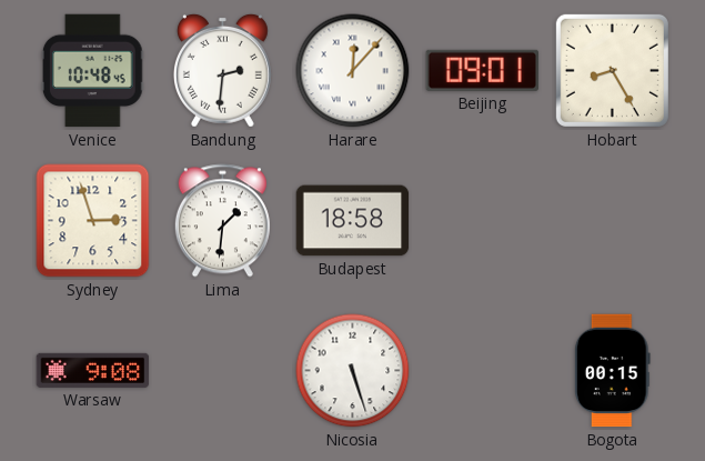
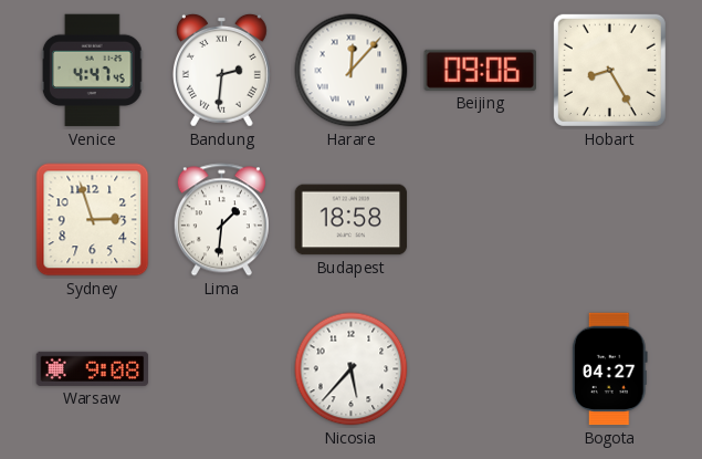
Venice: 10:48 -> 4:47 (92, 71)
Beijing: 09:01 -> 09:06 (480, 70)
Nicosia: 5:27 -> 5:37 (352, 369)
Bogota: 00:15 -> 04:27 (609, 369)
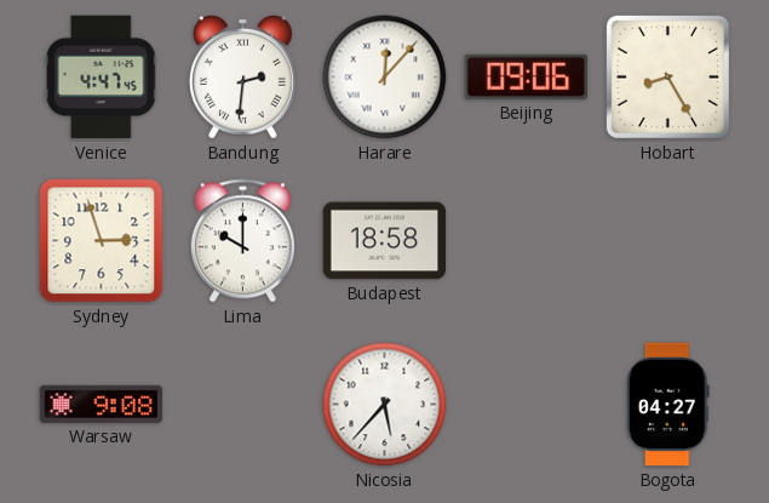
Lima: 1:31 -> 10:00 (242, 241)
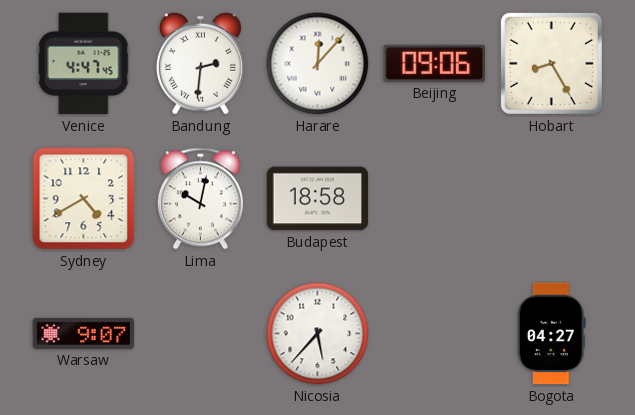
Sydney: 2:57 -> 4:40 (84, 199)
Lima: 10:00 -> 10:02 (200, 199)
Warsaw: 9:08 -> 9:07 (84, 333)
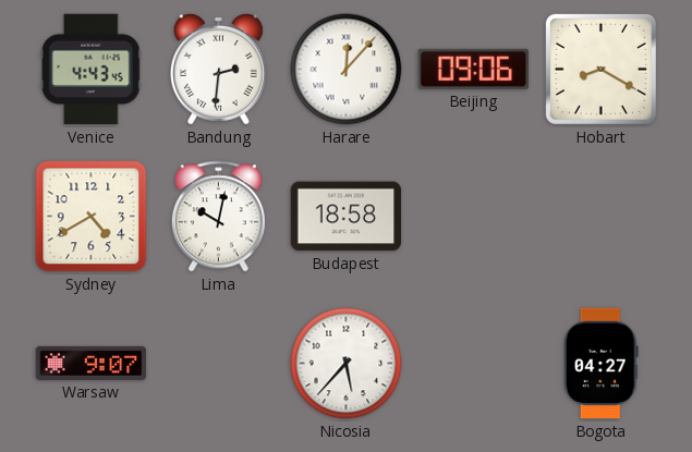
Venice: 4:47 -> 4:43 (90, 70)
Hobart: 8:25 -> 8:20 (600, 69)
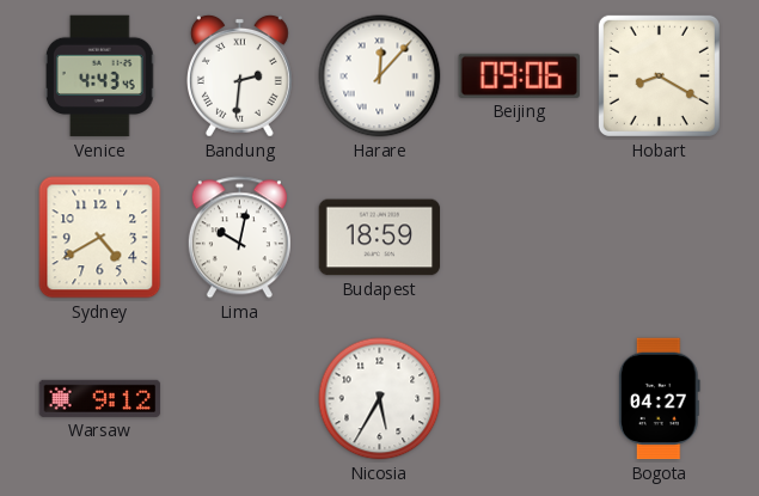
Budapest: 18:58 -> 18:59 (380, 238)
Warsaw: 9:07 -> 9:12 (100, 398)
Nicosia: 5:37 -> 5:35 (380, 399)
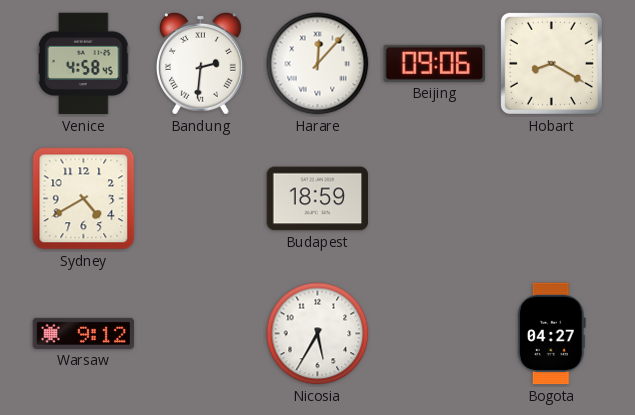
Venice: 4:43 -> 4:58 (83, 64)
Lima: 10:02 -> none (239, 238)
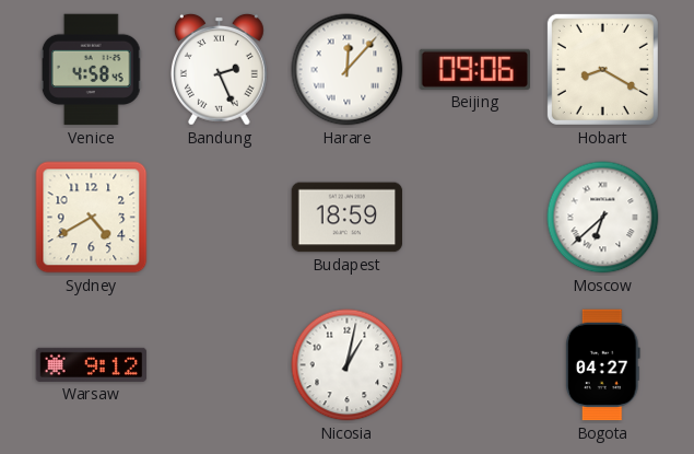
Bandung: 2:31 -> 2:26 (219, 69)
Moscow: none -> 6:38 (603, 218)
Nicosia: 5:35 -> 1:02 (348, 365)
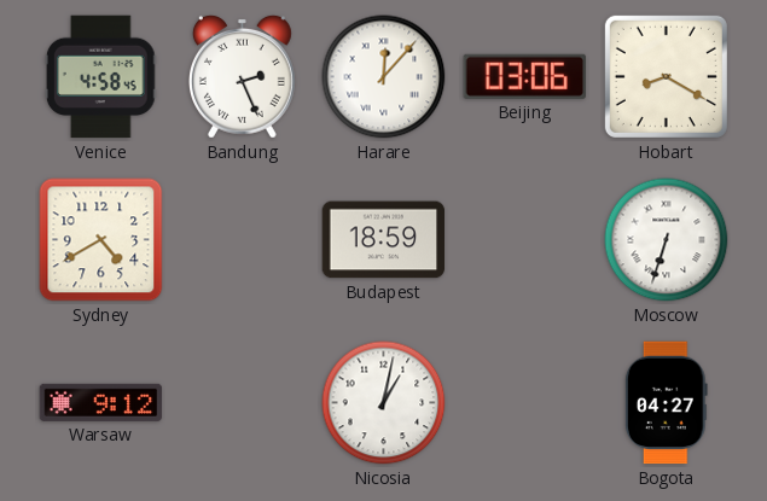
Beijing: 09:06 -> 03:06 (524, 76)
Moscow: 6:38 -> 6:33 (667, 240)
